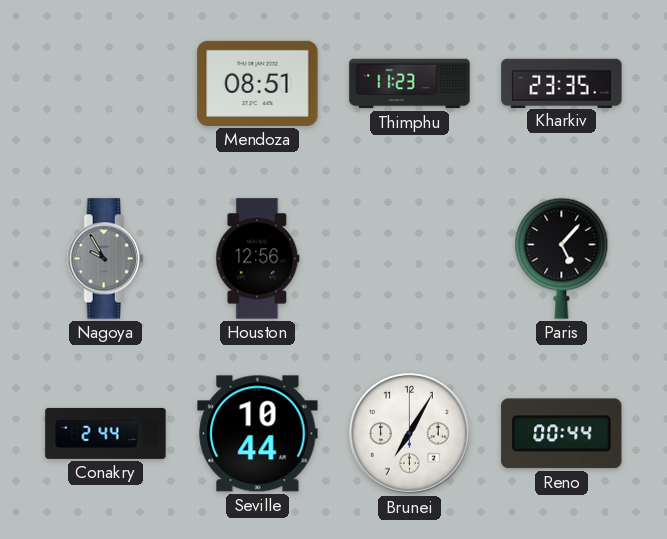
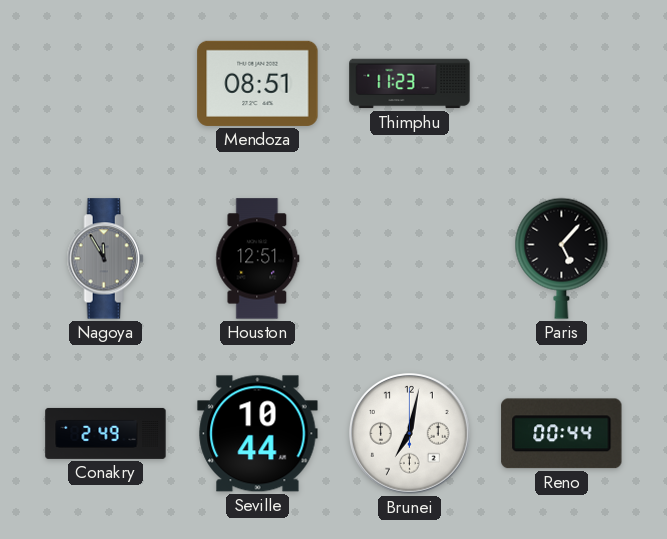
Kharkiv: 23:35 -> none (562, 83)
Nagoya: 9:55 -> 11:55 (105, 259)
Houston: 12:56 -> 12:51 (258, 259)
Conakry: 2:44 -> 2:49 (106, 433)
Brunei: 7:05 -> 7:02 (410, 434)
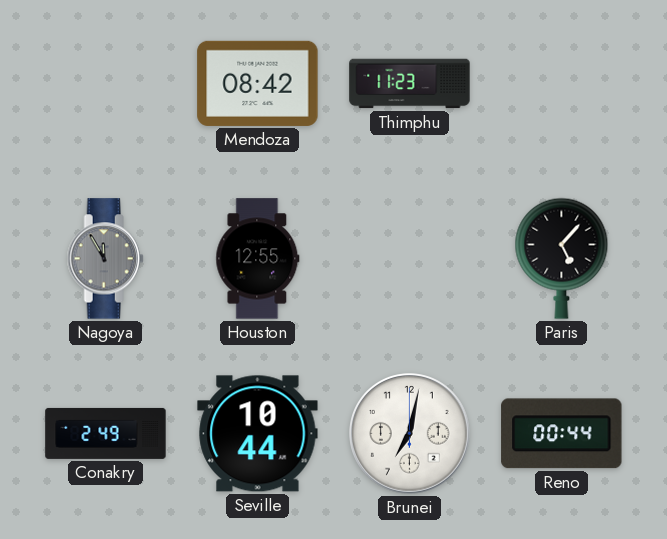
Mendoza: 08:51 -> 08:42 (258, 83)
Houston: 12:51 -> 12:55 (258, 259)
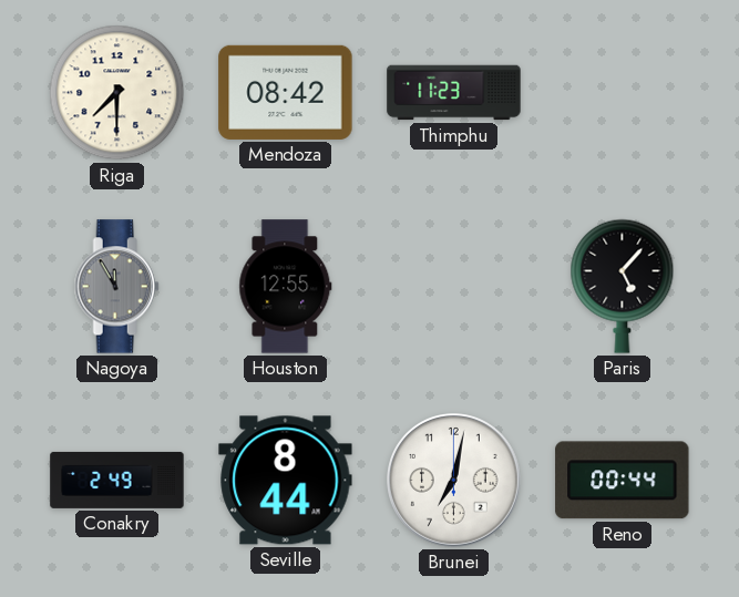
Riga: none -> 7:30 (117, 93)
Seville: 10:44 -> 8:44 (286, 481)
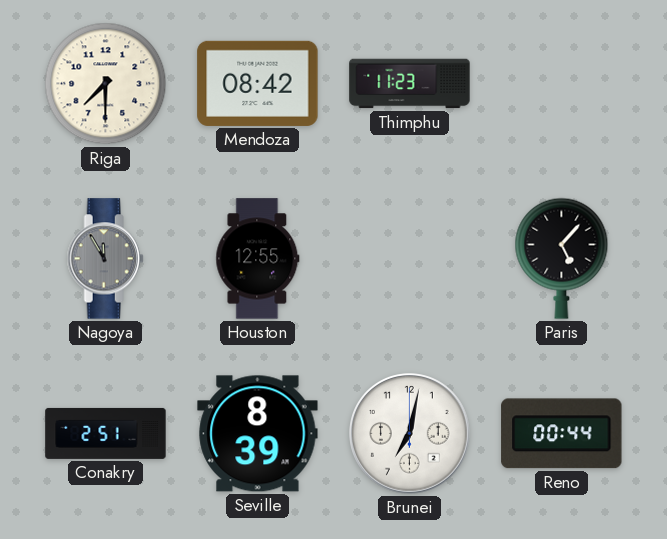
Conakry: 2:49 -> 2:51 (106, 433)
Seville: 8:44 -> 8:39 (258, 434)
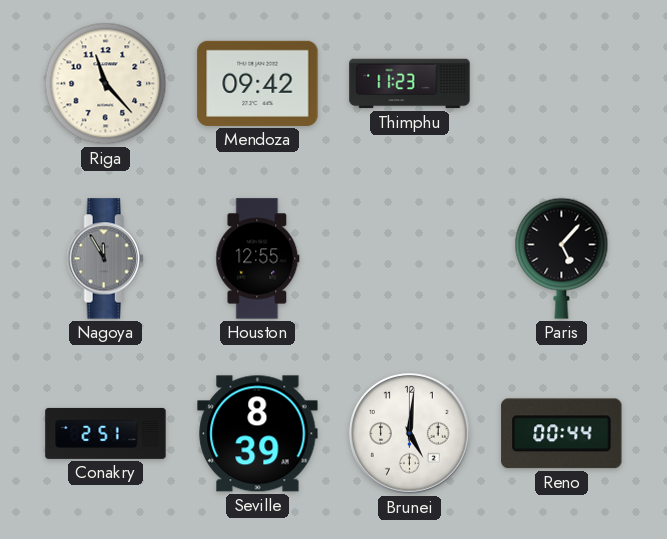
Riga: 7:30 -> 11:23 (106, 84)
Mendoza: 08:42 -> 09:42 (258, 83)
Brunei: 7:02 -> 5:01 (410, 434)
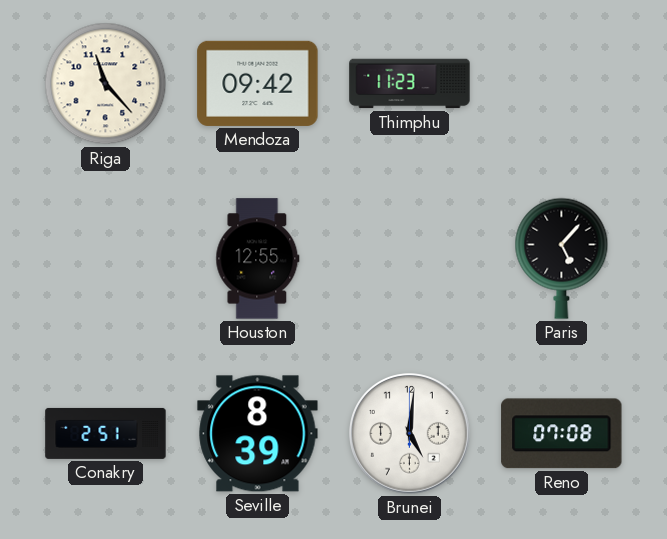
Nagoya: 11:55 -> none (105, 259)
Reno: 00:44 -> 07:08 (562, 434)
